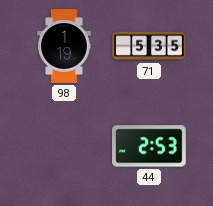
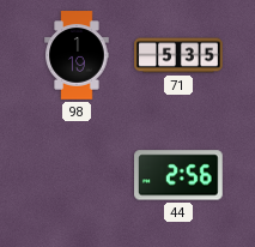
44: 2:53 -> 2:56 (180, 175)
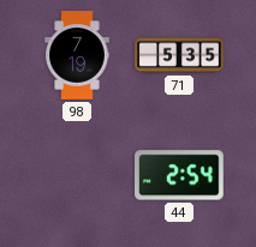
98: 1:19 -> 7:19 (77, 55)
44: 2:56 -> 2:54 (180, 175)
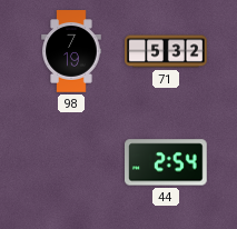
71: 5:35 -> 5:32 (166, 51)
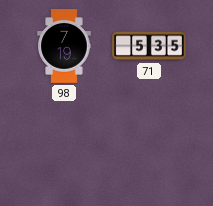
71: 5:32 -> 5:35 (149, 46)
44: 2:54 -> none (167, 162)
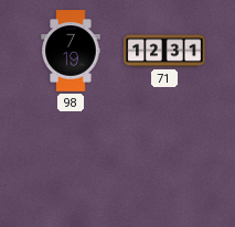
71: 5:35 -> 12:31 (164, 51)
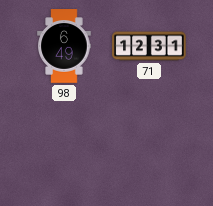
98: 7:19 -> 6:49 (64, 46)
